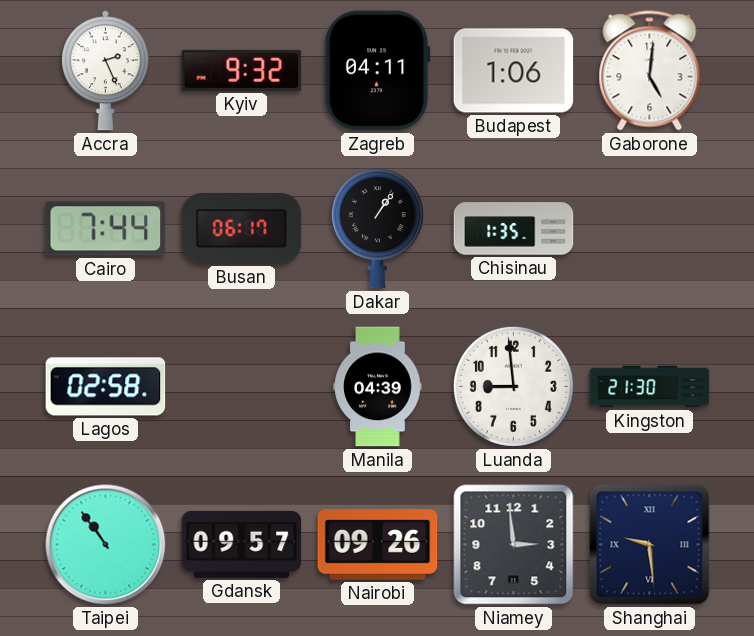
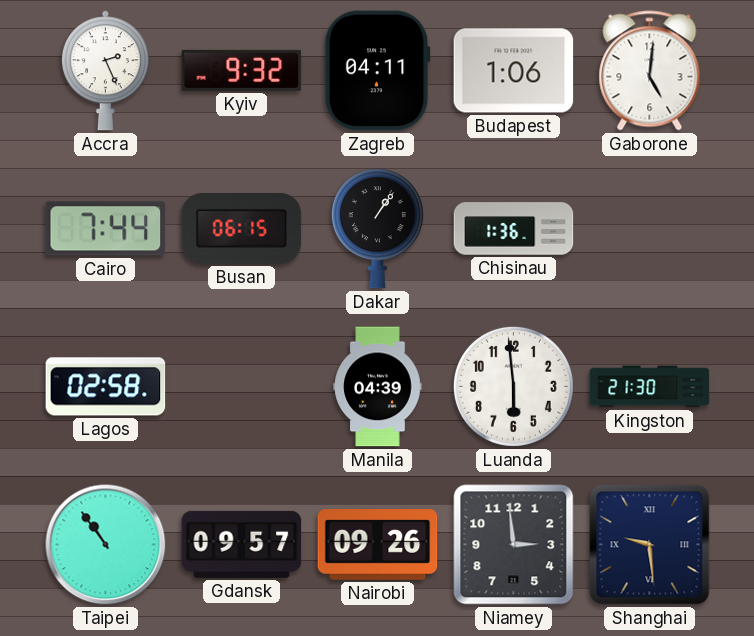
Busan: 06:17 -> 06:15 (242, 228)
Chisinau: 1:35 -> 1:36 (514, 229)
Luanda: 8:59 -> 5:59 (513, 386)
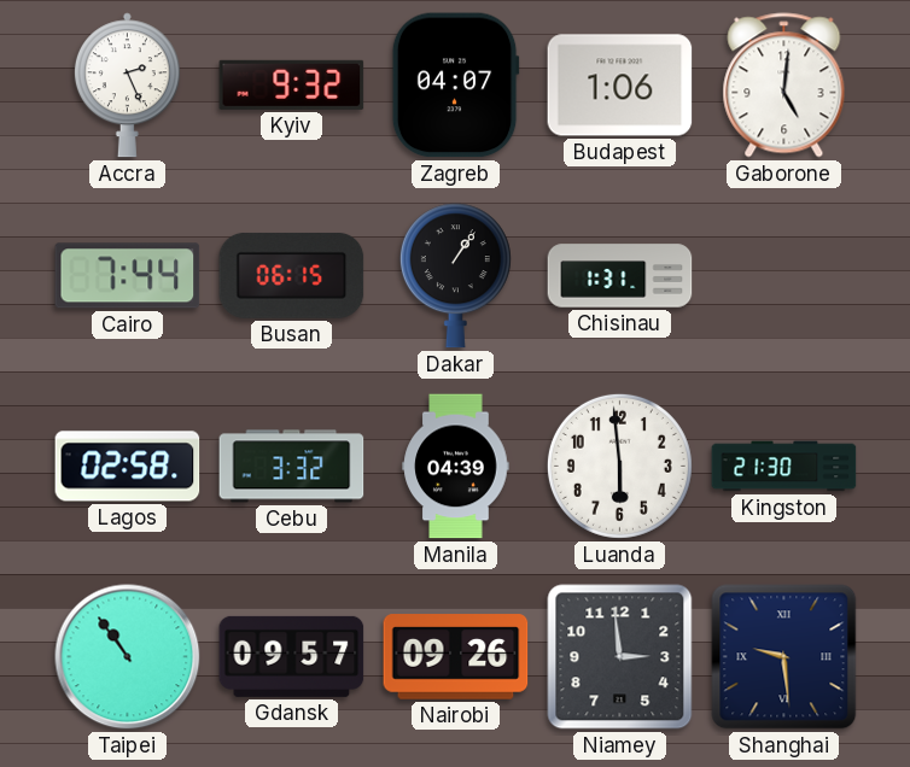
Zagreb: 04:11 -> 04:07 (455, 86)
Chisinau: 1:36 -> 1:31 (620, 276)
Cebu: none -> 3:32 (292, 467)
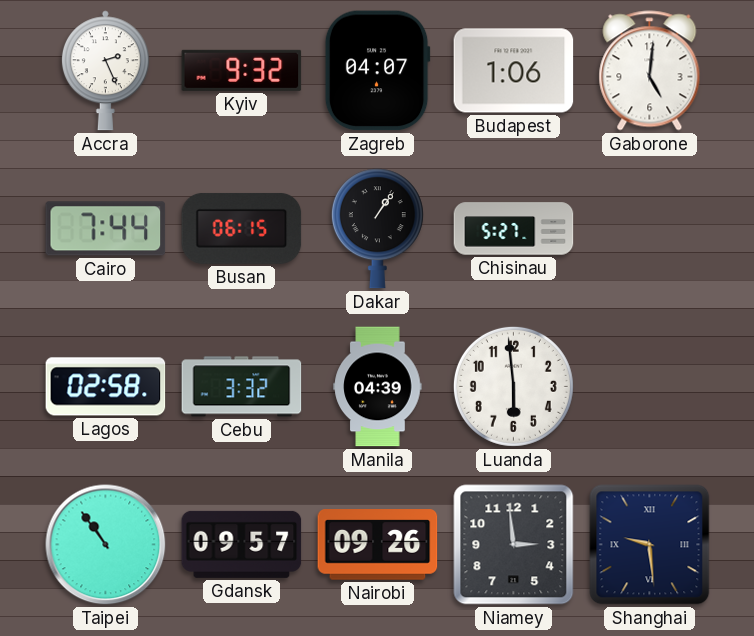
Chisinau: 1:31 -> 5:27 (514, 229)
Kingston: 21:30 -> none (784, 467)
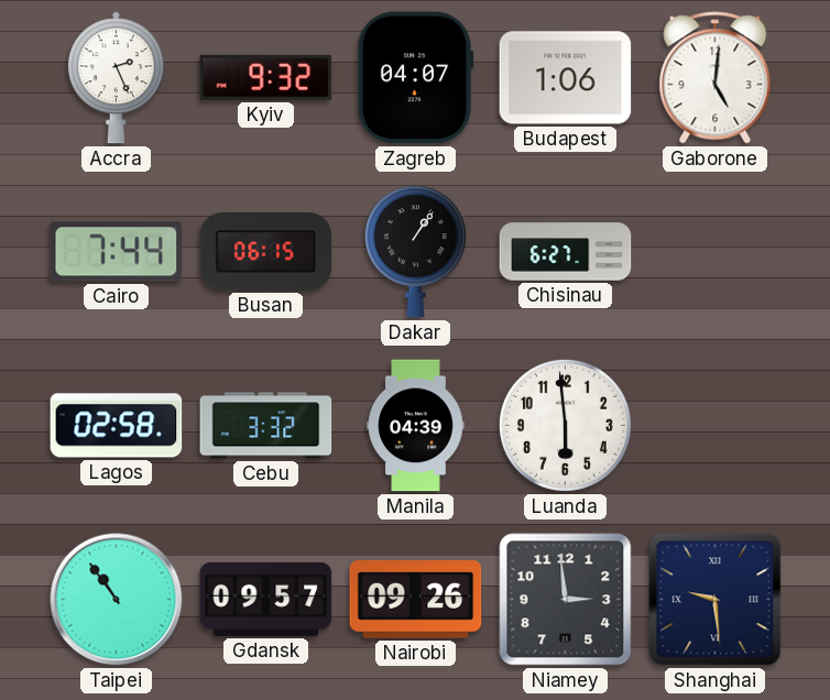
Chisinau: 5:27 -> 6:27 (566, 252)
